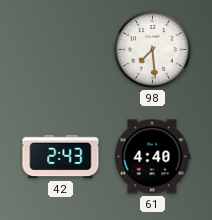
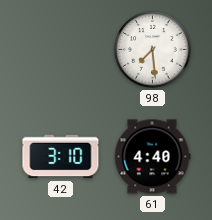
42: 2:43 -> 3:10 (61, 157)
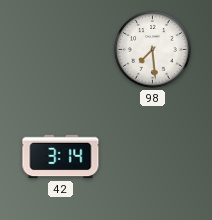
42: 3:10 -> 3:14 (61, 157)
61: 4:40 -> none (152, 157)
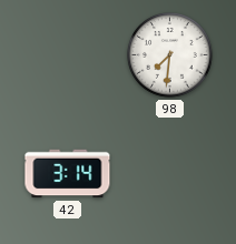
98: 7:29 -> 7:31 (170, 55)
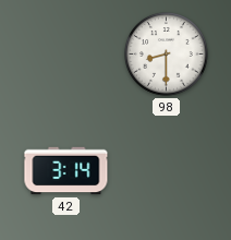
98: 7:31 -> 8:30 (167, 55)
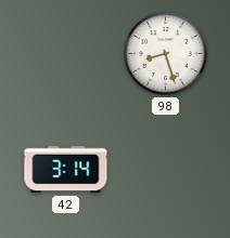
98: 8:30 -> 8:27 (166, 54)
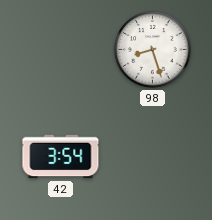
42: 3:14 -> 3:54 (61, 157)
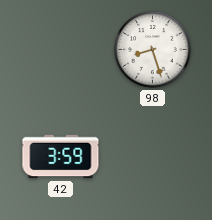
42: 3:54 -> 3:59 (61, 157)
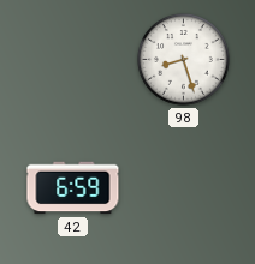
42: 3:59 -> 6:59 (73, 188)
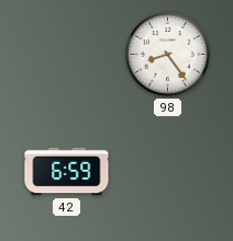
98: 8:27 -> 8:24 (168, 55)
